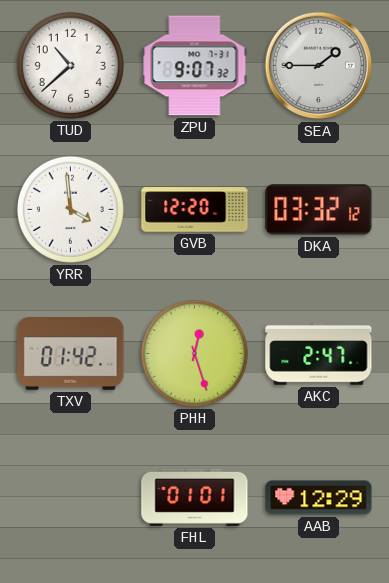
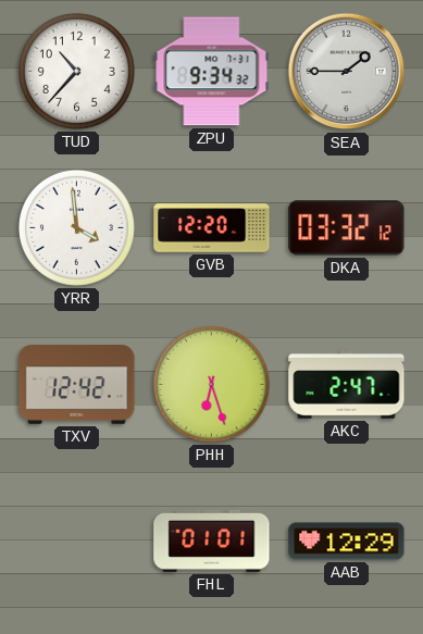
TUD: 10:38 -> 10:37 (76, 71)
ZPU: 9:07 -> 9:34 (212, 72)
TXV: 01:42 -> 12:42 (77, 385)
PHH: 12:27 -> 6:27 (211, 384)
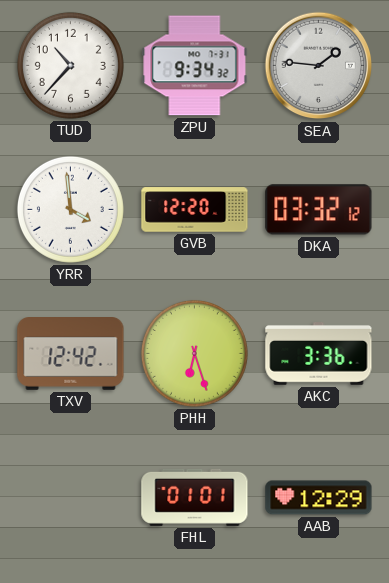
SEA: 1:45 -> 1:46 (319, 66)
AKC: 2:47 -> 3:36 (319, 354)
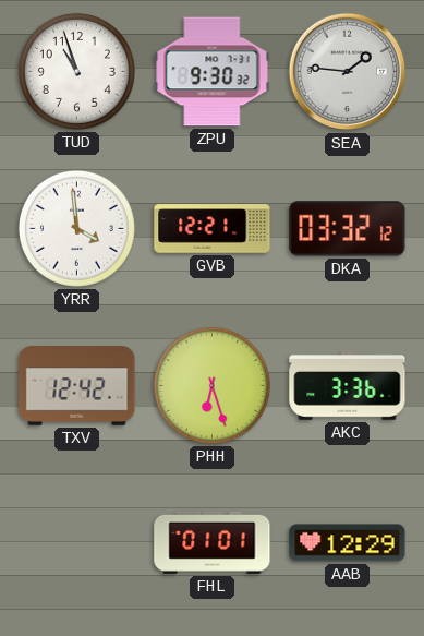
TUD: 10:37 -> 10:57 (76, 71)
ZPU: 9:34 -> 9:30 (213, 72)
GVB: 12:20 -> 12:21 (213, 229)
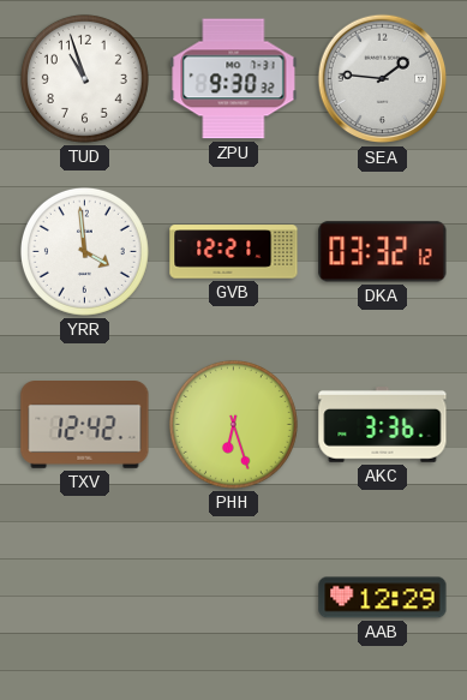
FHL: 01:01 -> none (213, 542)
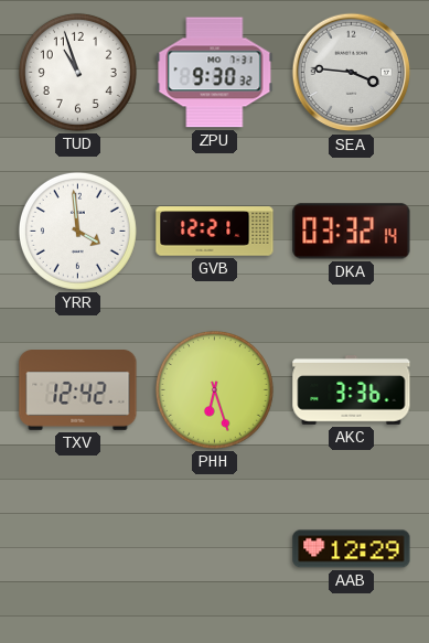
SEA: 1:46 -> 3:46 (352, 73)
DKA: 03:32:12 -> 03:32:14 (352, 232)
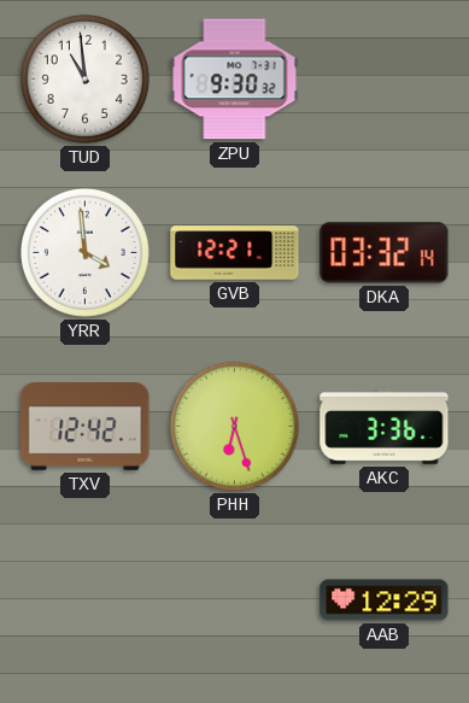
TUD: 10:57 -> 10:59 (84, 78)
SEA: 3:46 -> none (352, 73)
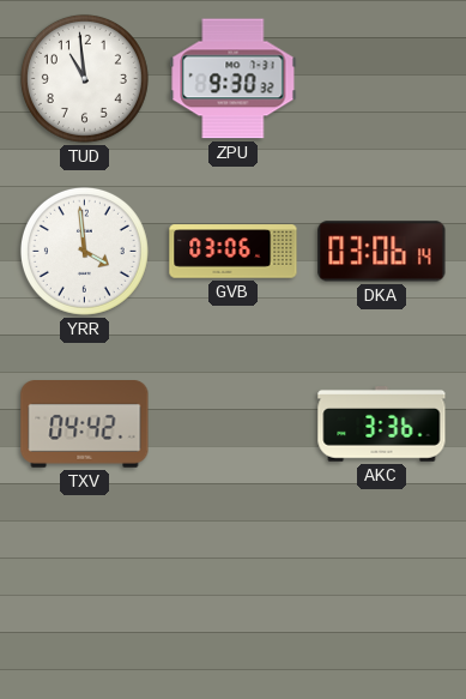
GVB: 12:21 -> 03:06 (234, 252)
DKA: 03:32 -> 03:06 (382, 252)
TXV: 12:42 -> 04:42 (85, 424)
PHH: 6:27 -> none (234, 426)
AAB: 12:29 -> none (385, 601)
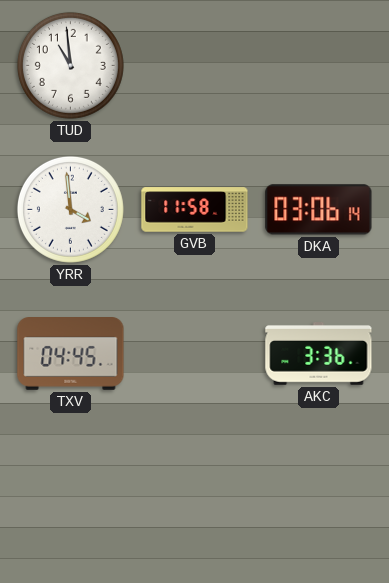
ZPU: 9:30 -> none (234, 79)
GVB: 03:06 -> 11:58 (195, 210)
TXV: 04:42 -> 04:45 (71, 354)
